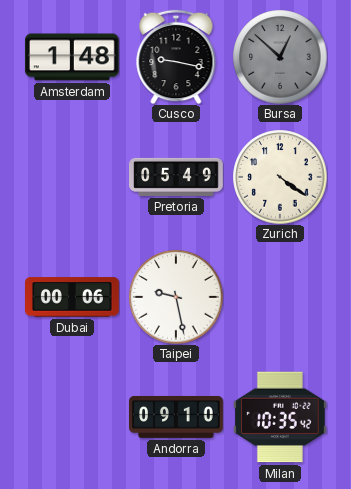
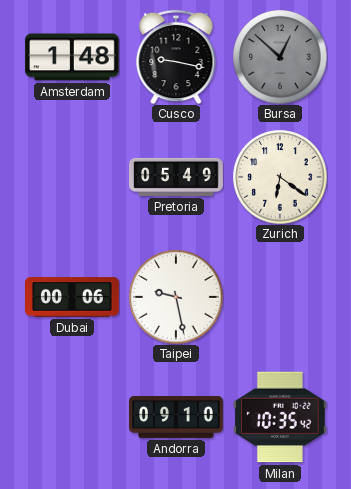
Zurich: 4:21 -> 6:21 (280, 177)
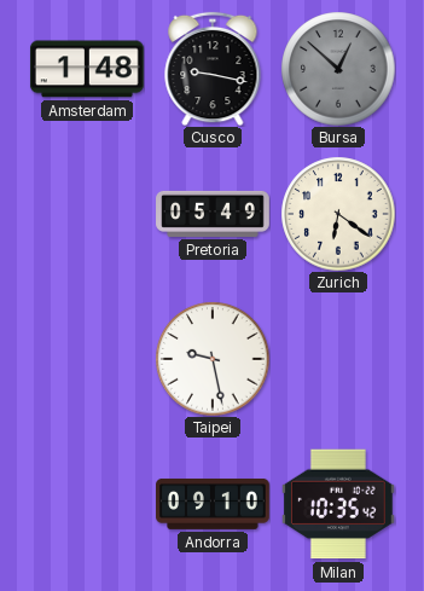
Dubai: 00:06 -> none (73, 297)
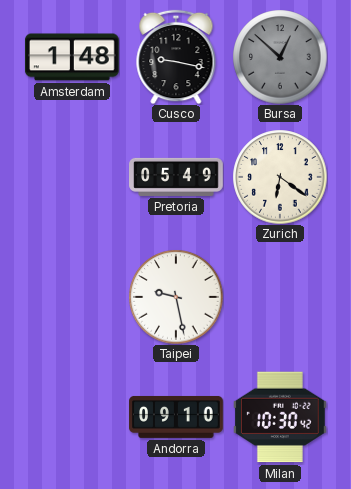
Milan: 10:35 -> 10:30 (280, 417)
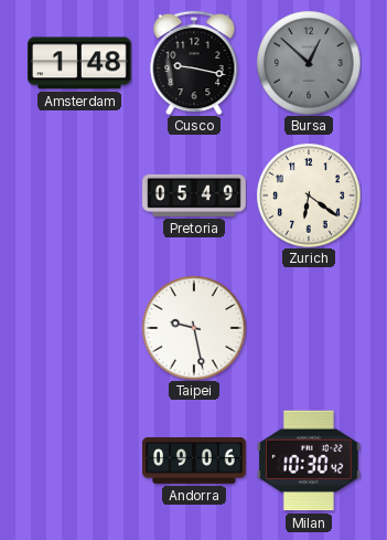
Andorra: 09:10 -> 09:06 (194, 460)
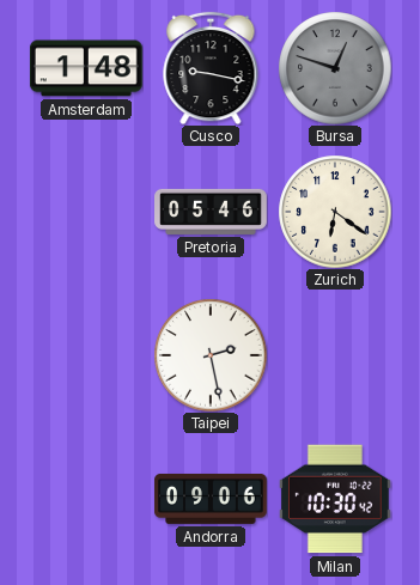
Bursa: 12:52 -> 12:48 (335, 68)
Pretoria: 05:49 -> 05:46 (211, 212)
Taipei: 9:28 -> 2:28 (211, 355)
